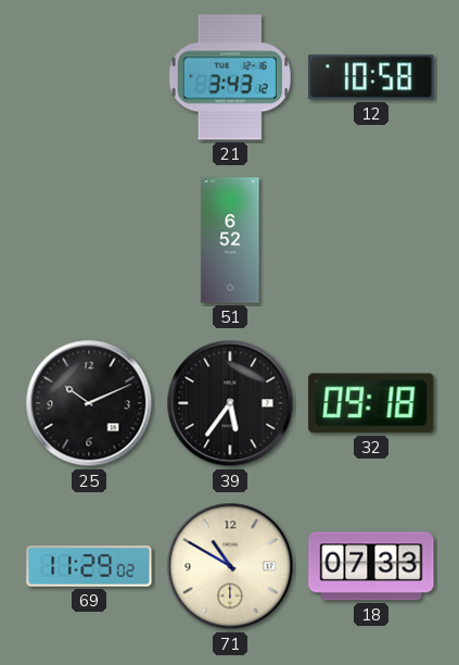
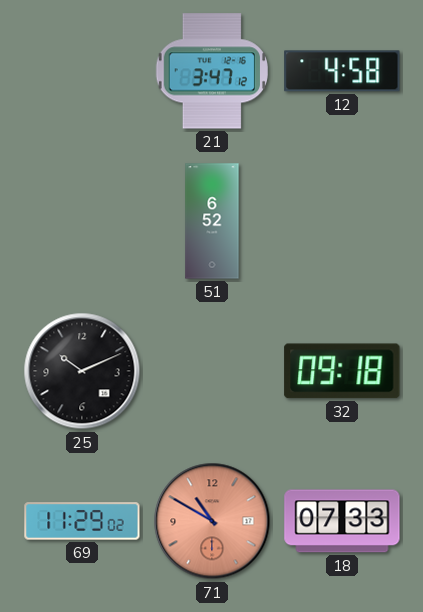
21: 3:43 -> 3:47 (212, 71)
12: 10:58 -> 4:58 (342, 71)
39: 5:36 -> none (230, 403)
71 dial: cream -> salmon (212, 521)
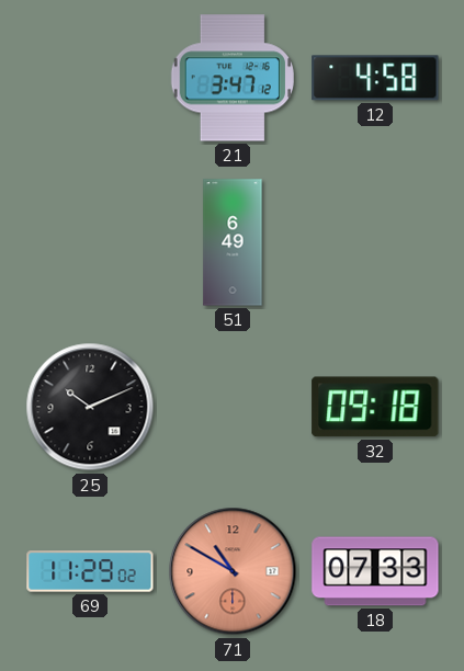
51: 6:52 -> 6:49 (233, 242)
